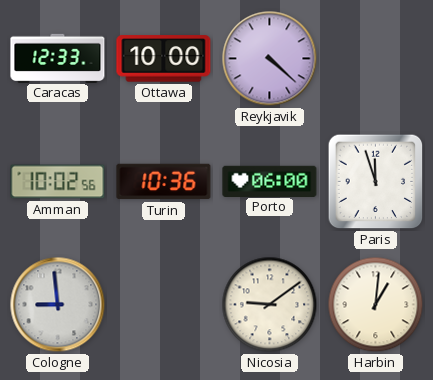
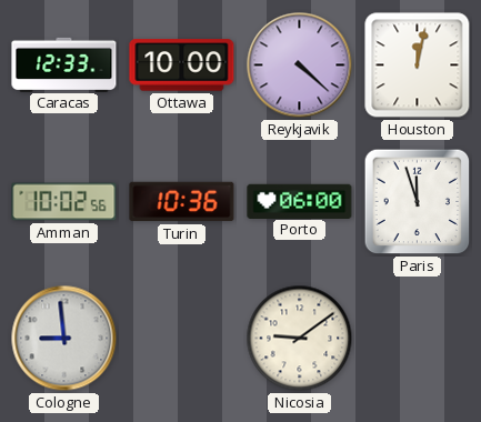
Houston: none -> 12:02 (418, 66)
Harbin: 1:01 -> none (376, 305)
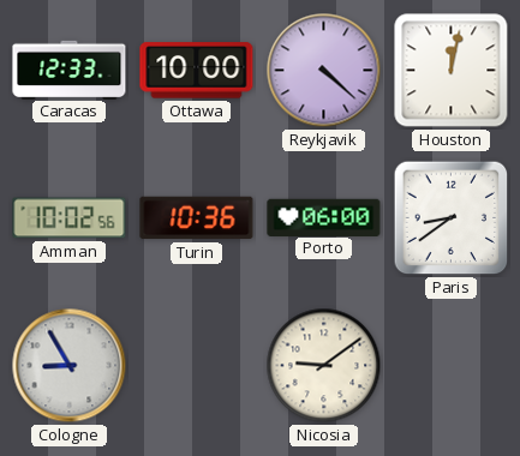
Paris: 11:57 -> 8:39 (452, 218)
Cologne: 8:59 -> 8:55 (70, 366)
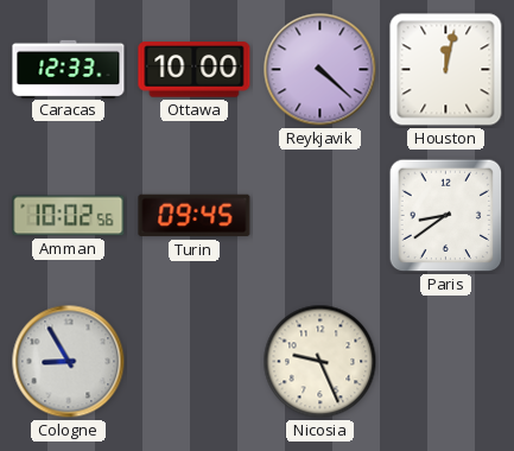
Turin: 10:36 -> 09:45 (195, 216)
Porto: 06:00 -> none (324, 217)
Nicosia: 9:09 -> 9:26 (321, 362)
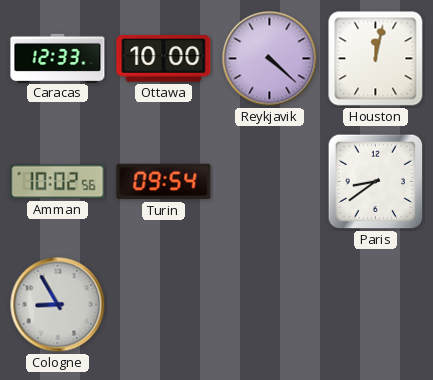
Turin: 09:45 -> 09:54 (164, 182)
Nicosia: 9:26 -> none (321, 362)
